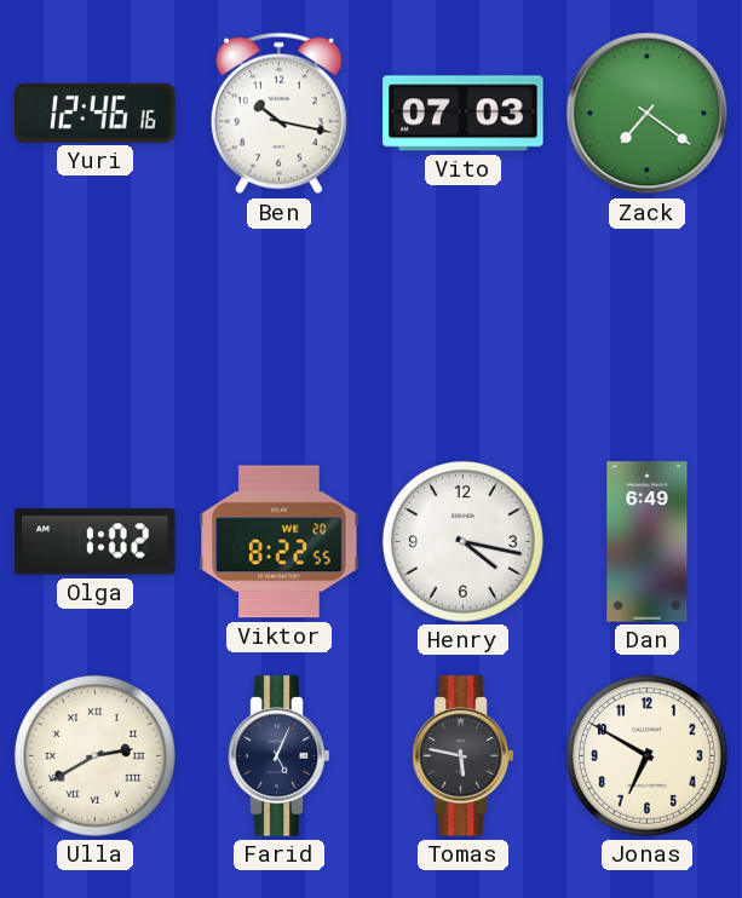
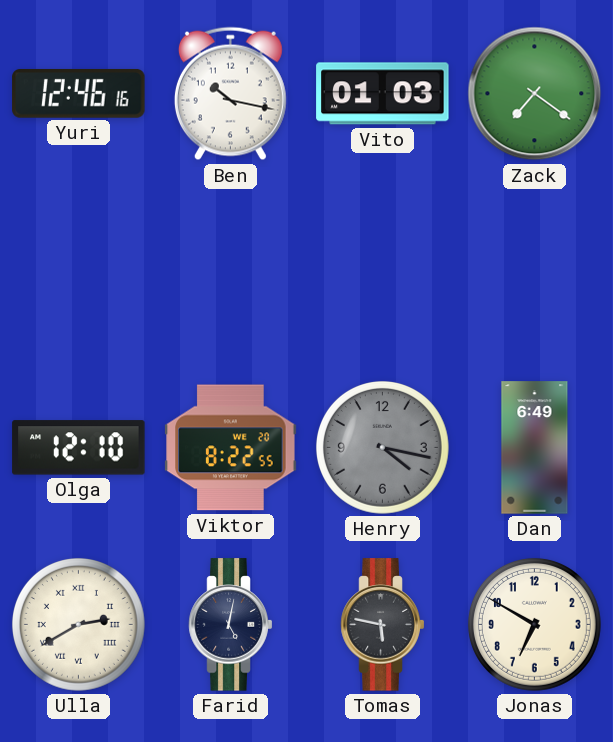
Vito: 07:03 -> 01:03 (383, 94)
Olga: 1:02 -> 12:10 (79, 448)
Henry dial: white -> grey (382, 447)
Farid: 5:04 -> 5:02 (231, 625)
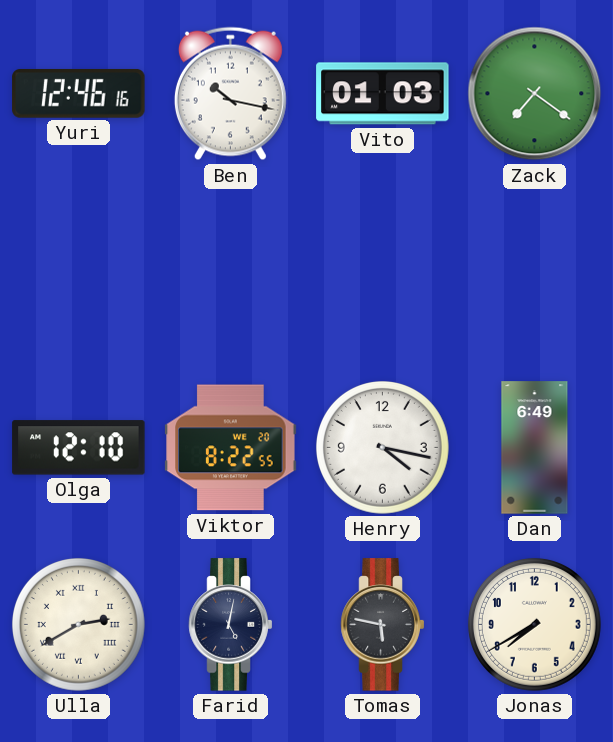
Henry dial: grey -> white (382, 447)
Jonas: 6:50 -> 7:40 (534, 624)
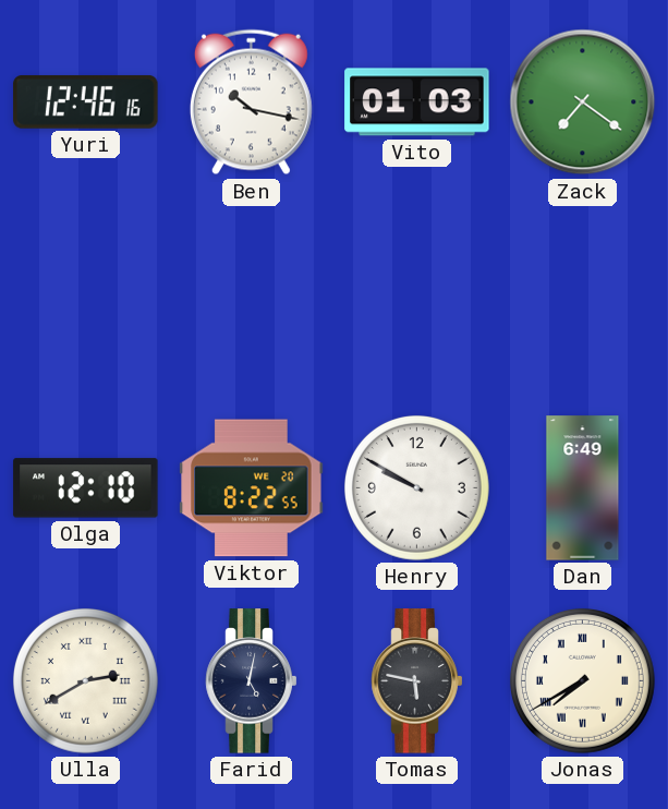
Henry: 4:17 -> 9:50 (416, 487)
Jonas numerals: Arabic -> Roman (582, 680)
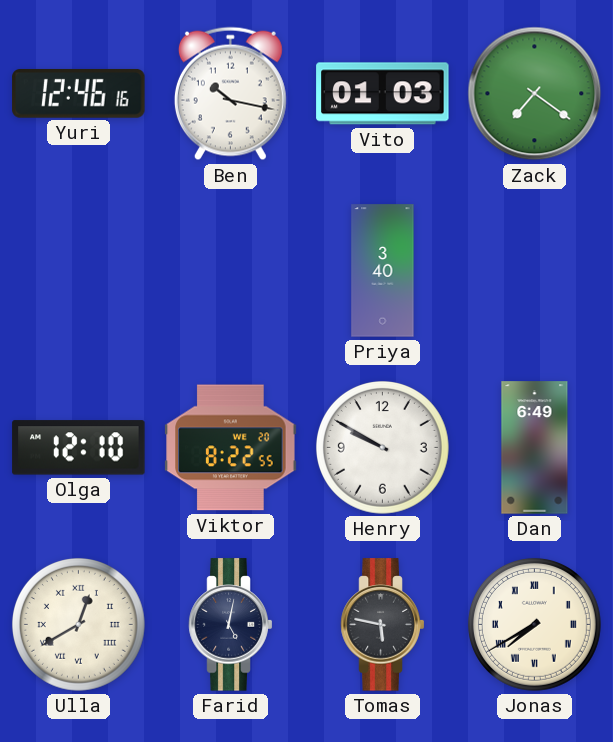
Priya: none -> 3:40 (383, 271)
Ulla: 2:40 -> 12:40 (78, 624)
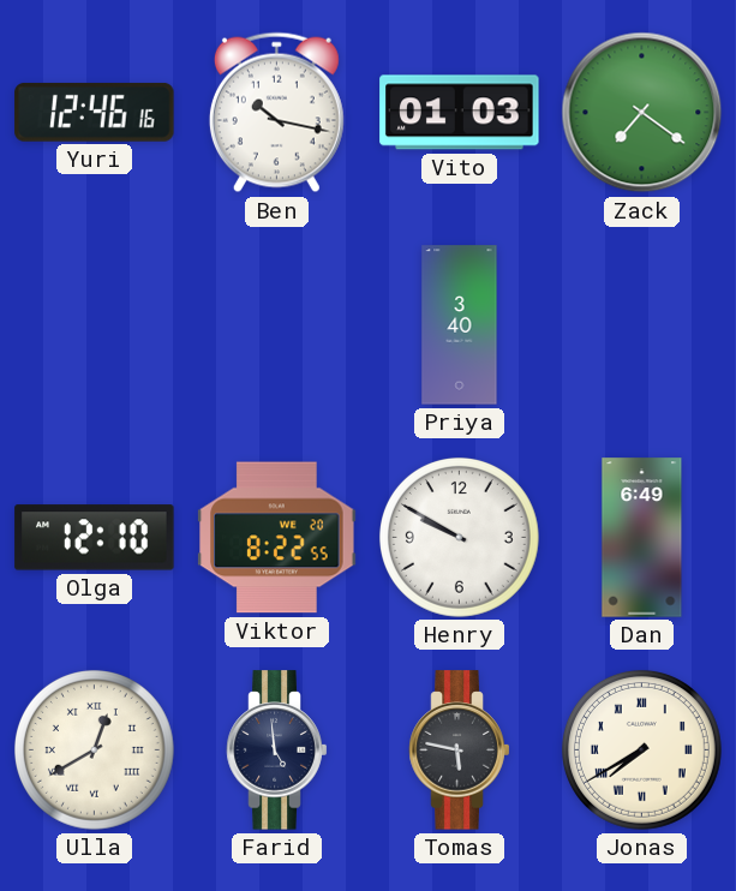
Farid: 5:02 -> 4:59 (277, 751)
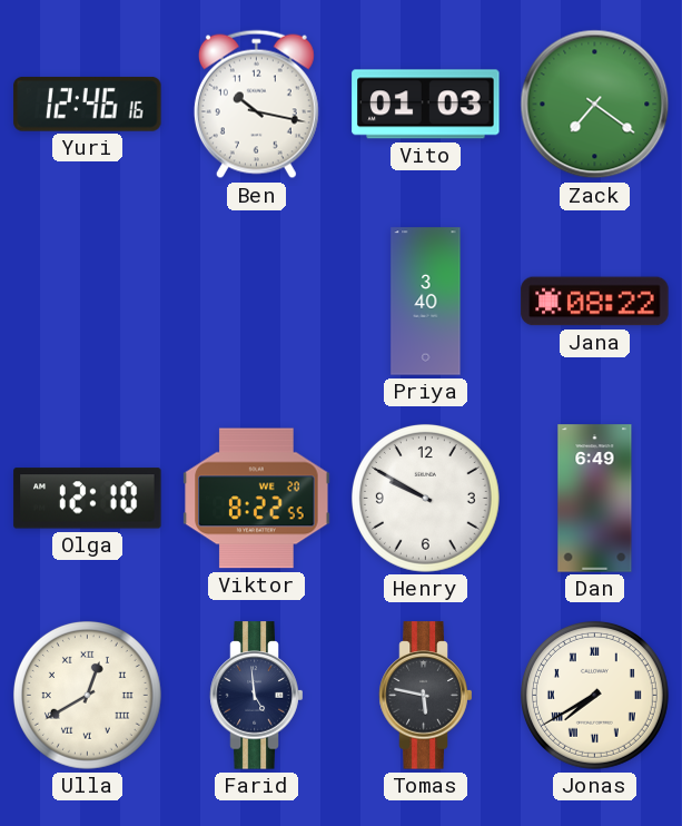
Jana: none -> 08:22 (595, 302)
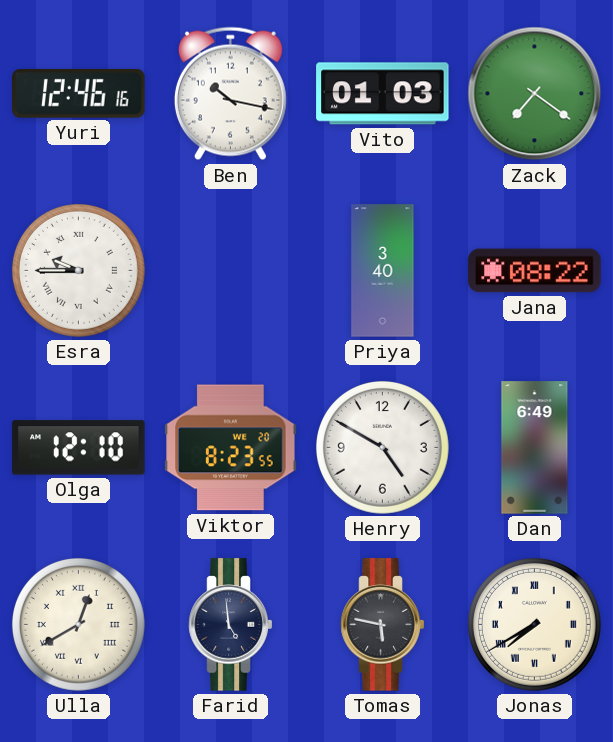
Esra: none -> 9:45 (78, 270)
Viktor: 8:22 -> 8:23 (231, 448)
Henry: 9:50 -> 4:50 (382, 447)
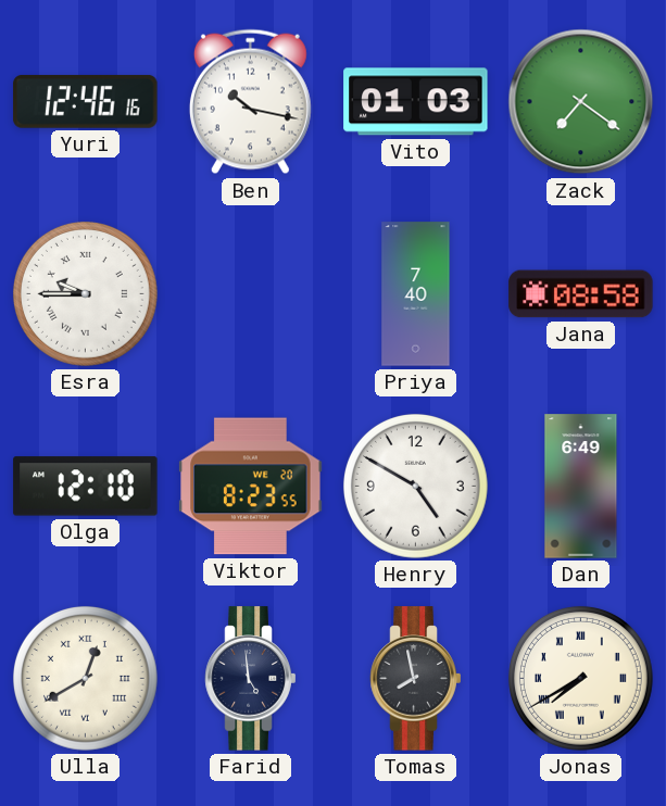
Priya: 3:40 -> 7:40 (416, 294)
Jana: 08:22 -> 08:58 (581, 294)
Tomas: 5:47 -> 7:58 (416, 679)
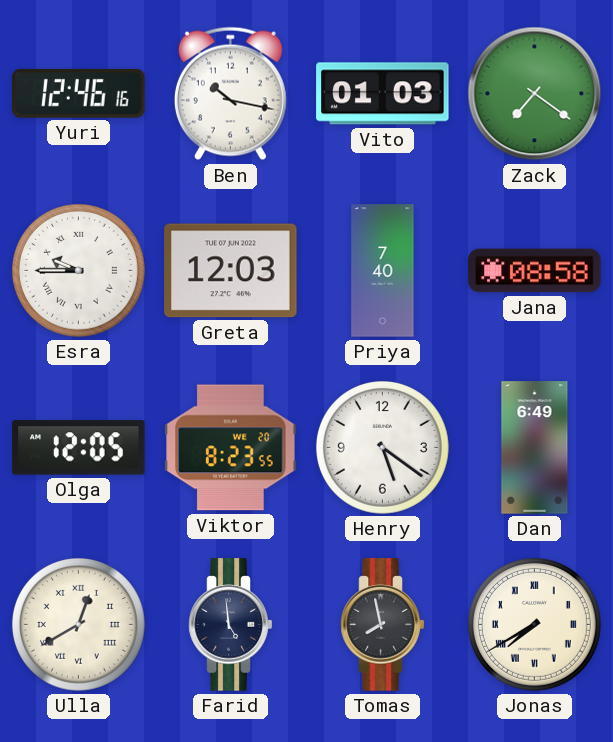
Greta: none -> 12:03 (231, 271)
Olga: 12:10 -> 12:05 (79, 448)
Henry: 4:50 -> 5:21 (382, 447)
